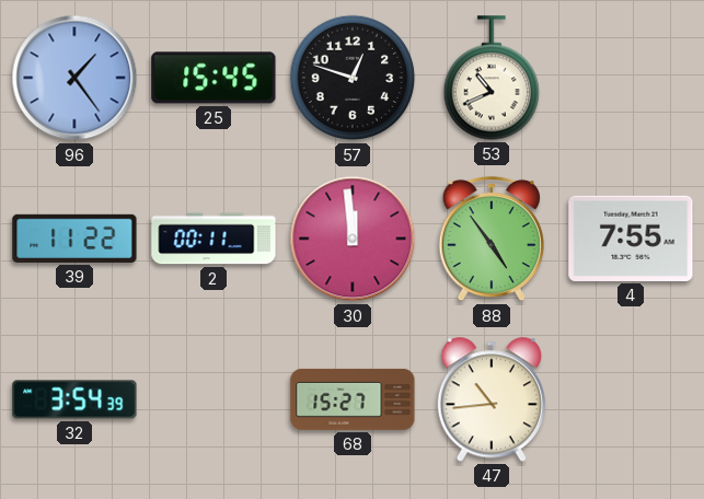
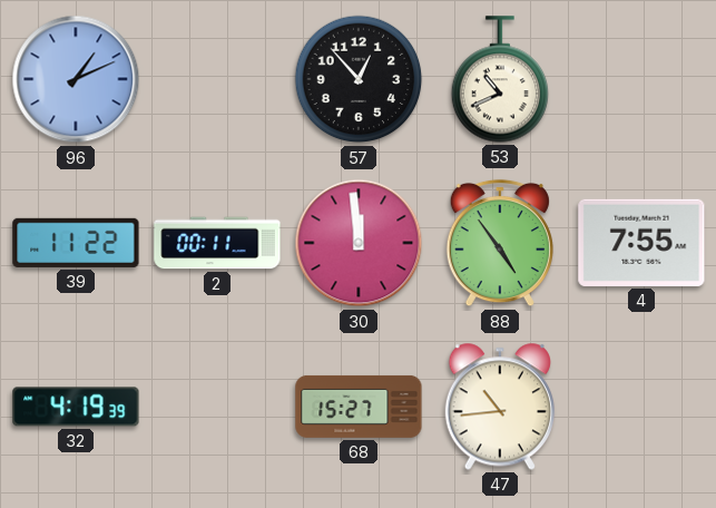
96: 1:24 -> 1:11 (76, 79)
25: 15:45 -> none (213, 78)
57: 12:48 -> 12:53 (359, 79)
32: 3:54 -> 4:19 (76, 407)
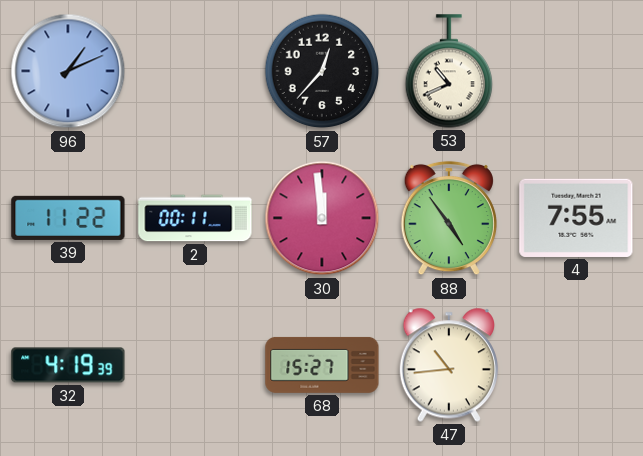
57: 12:53 -> 12:37 (322, 71)
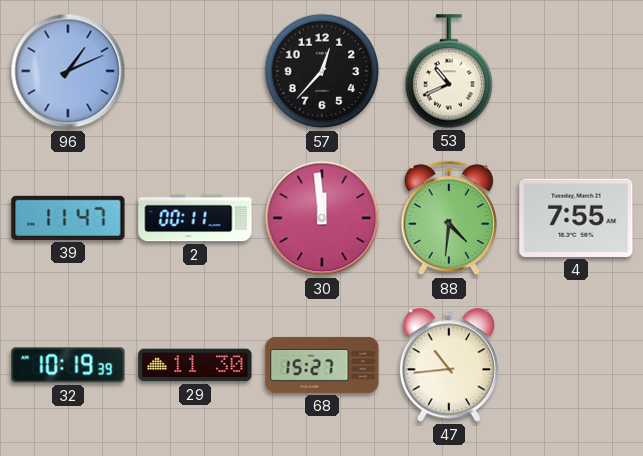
39: 11:22 -> 11:47 (68, 218)
88: 4:54 -> 4:31 (449, 218)
32: 4:19 -> 10:19 (68, 365)
29: none -> 11:30 (195, 365)
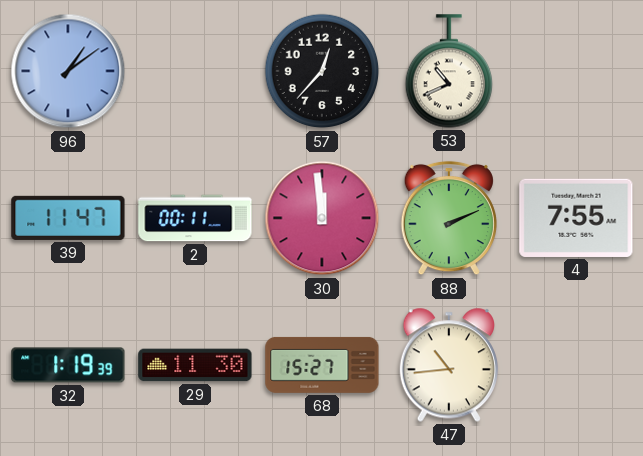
96: 1:11 -> 1:09 (68, 71)
88: 4:31 -> 2:11 (449, 218)
32: 10:19 -> 1:19 (68, 365)
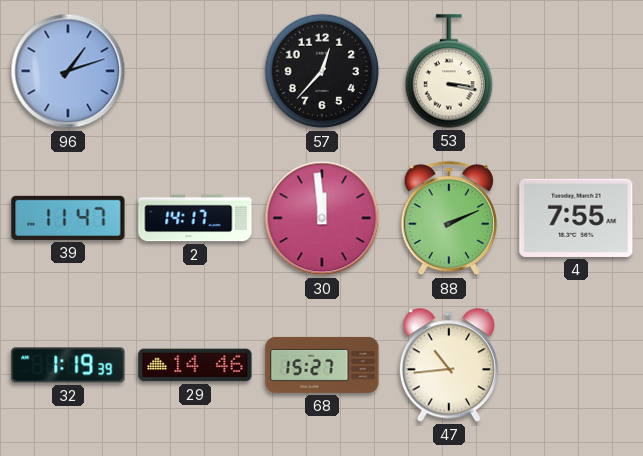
96: 1:09 -> 1:12 (68, 71)
53: 10:41 -> 3:17 (448, 71)
2: 00:11 -> 14:17 (195, 218)
29: 11:30 -> 14:46 (195, 365)
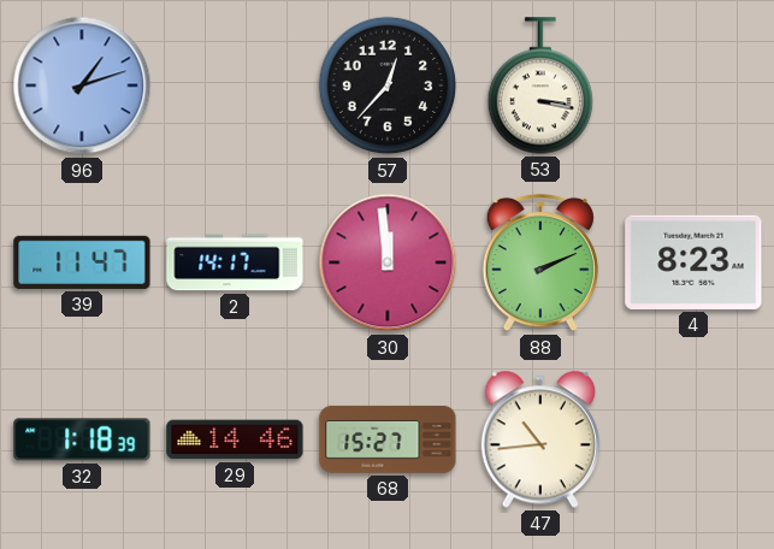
4: 7:55 -> 8:23 (693, 262)
32: 1:19 -> 1:18 (82, 439)
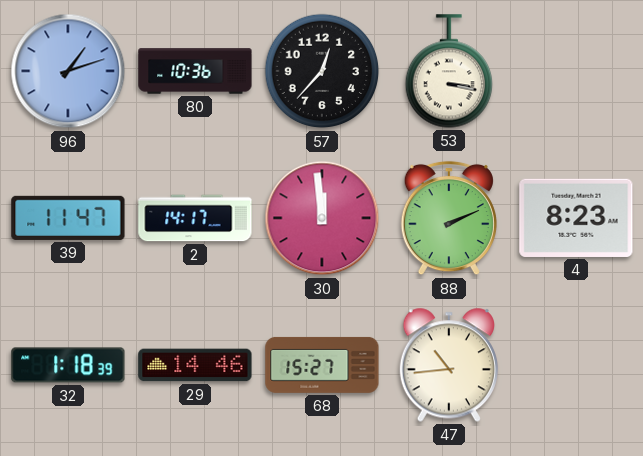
80: none -> 10:36 (195, 71)
